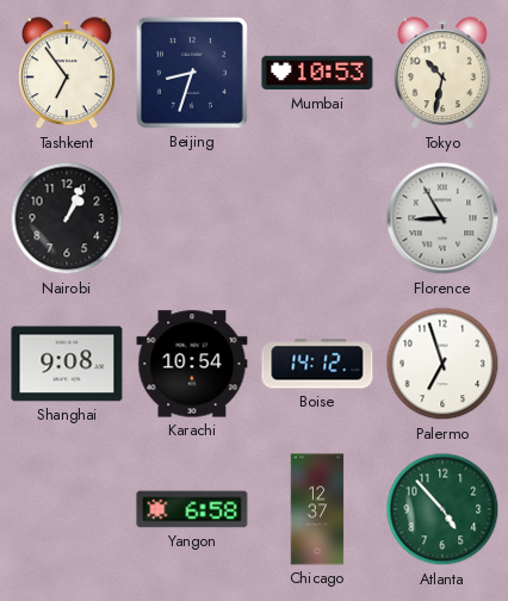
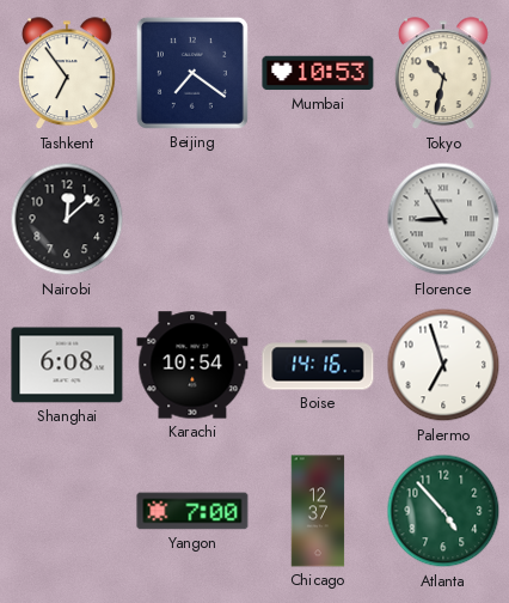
Beijing: 8:33 -> 7:21 (192, 73)
Nairobi: 1:04 -> 12:08 (67, 219)
Shanghai: 9:08 -> 6:08 (67, 365)
Boise: 14:12 -> 14:16 (318, 365)
Yangon: 6:58 -> 7:00 (192, 511)
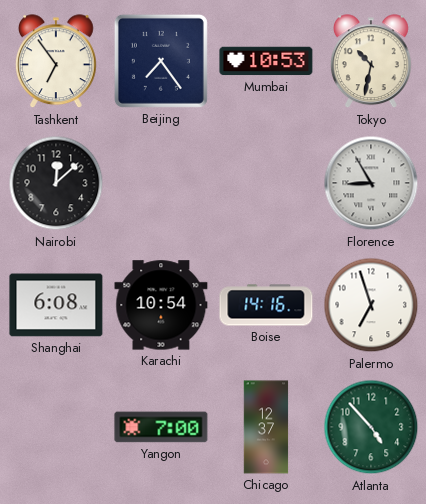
Beijing: 7:21 -> 7:24 (161, 61)
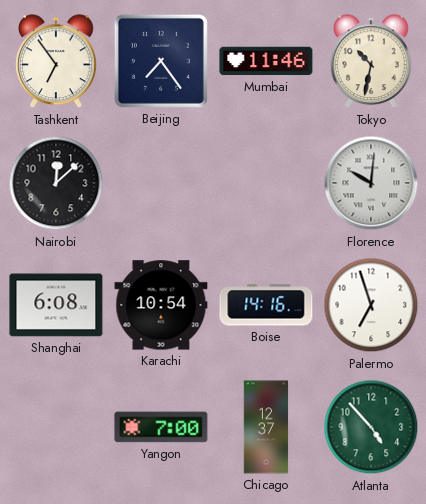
Mumbai: 10:53 -> 11:46 (266, 61)
Florence: 8:55 -> 10:01 (371, 183)
